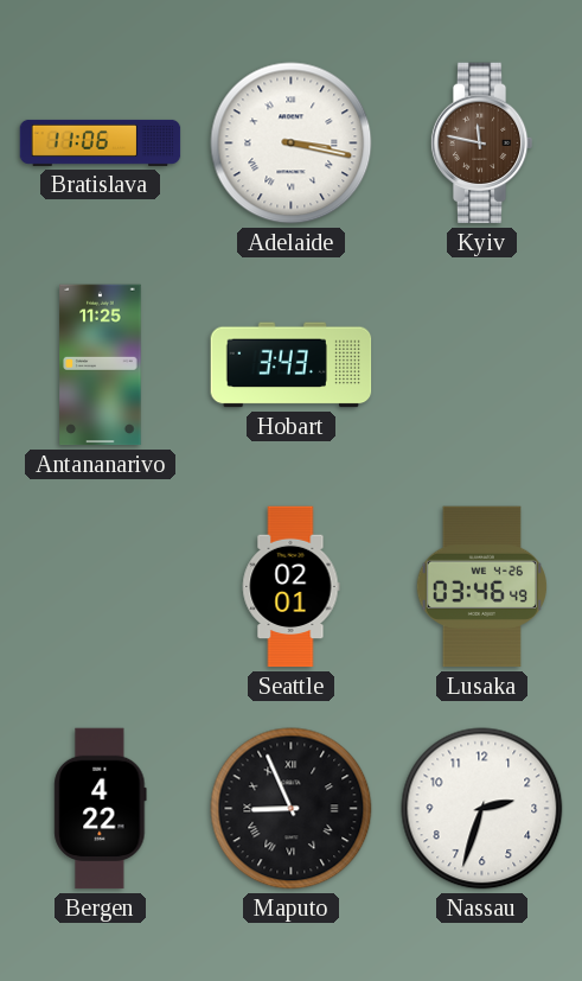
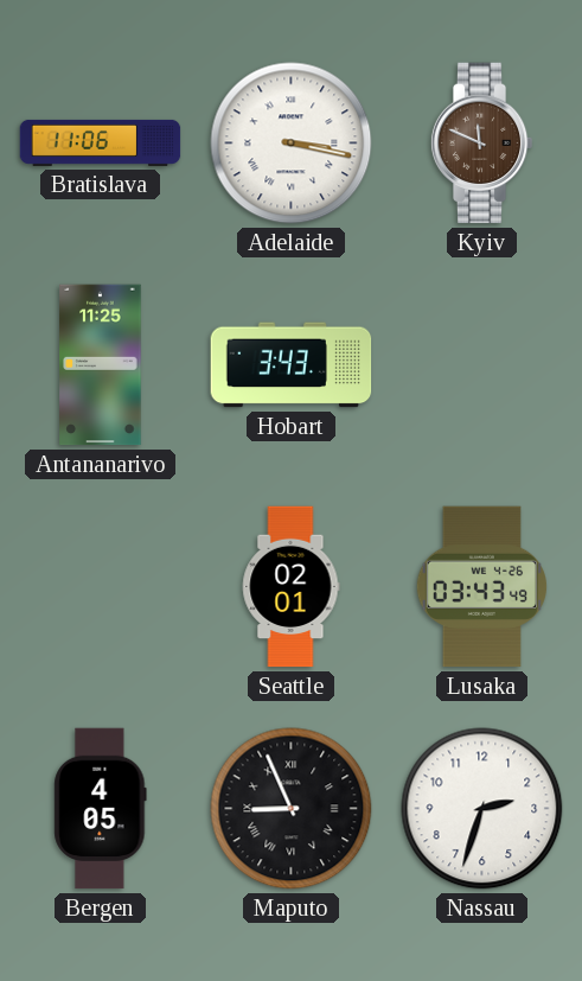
Kyiv: 11:47 -> 11:49 (481, 144)
Lusaka: 03:46 -> 03:43 (481, 587)
Bergen: 4:22 -> 4:05 (101, 809)
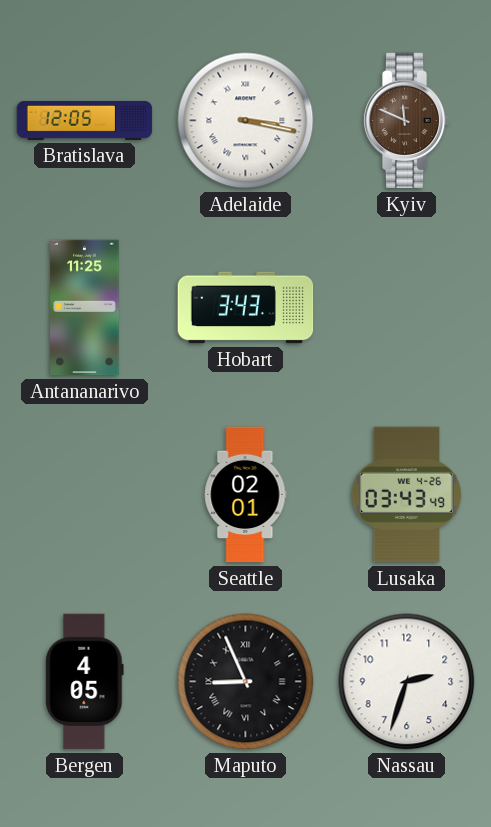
Bratislava: 11:06 -> 12:05 (85, 120)
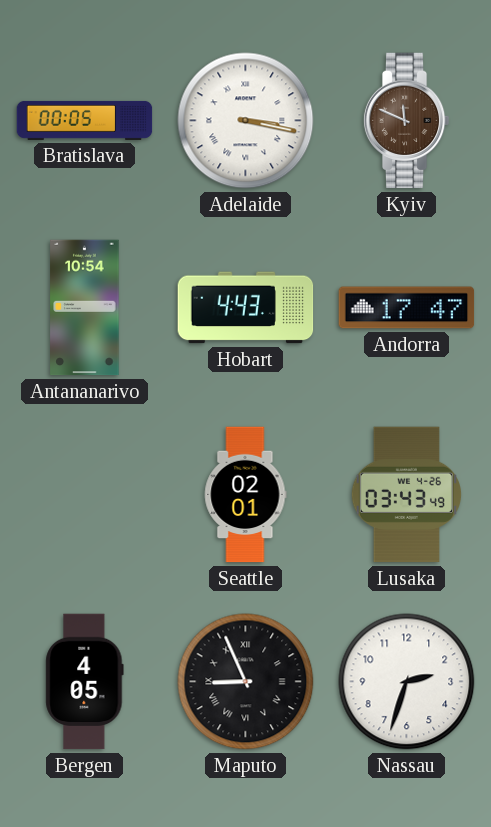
Bratislava: 12:05 -> 00:05 (85, 120)
Antananarivo: 11:25 -> 10:54 (85, 308)
Hobart: 3:43 -> 4:43 (246, 308)
Andorra: none -> 17:47 (407, 308)
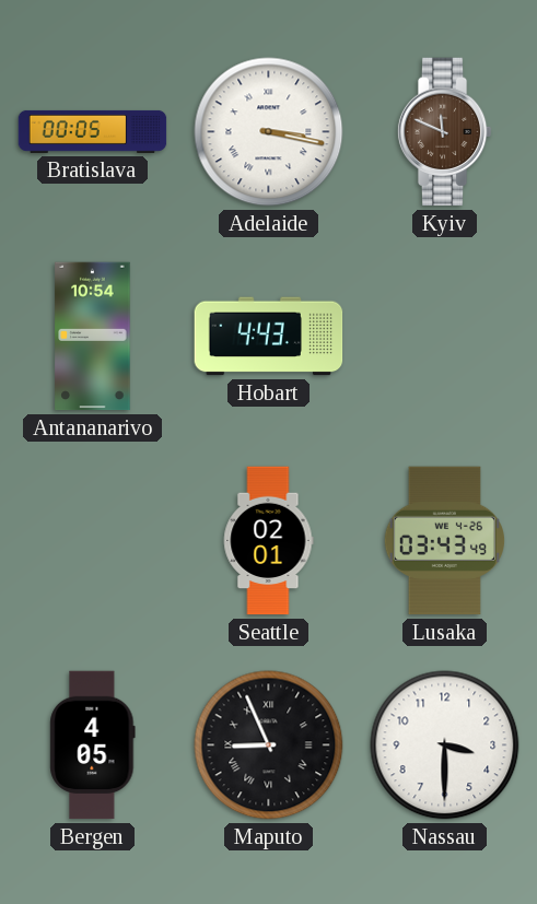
Andorra: 17:47 -> none (407, 308)
Nassau: 2:33 -> 3:30 (445, 745)
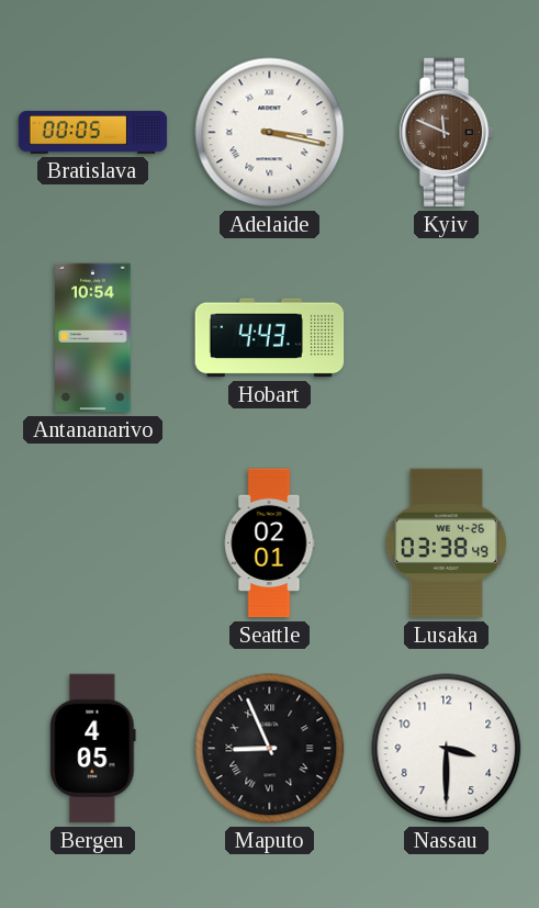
Lusaka: 03:43 -> 03:38 (446, 543)
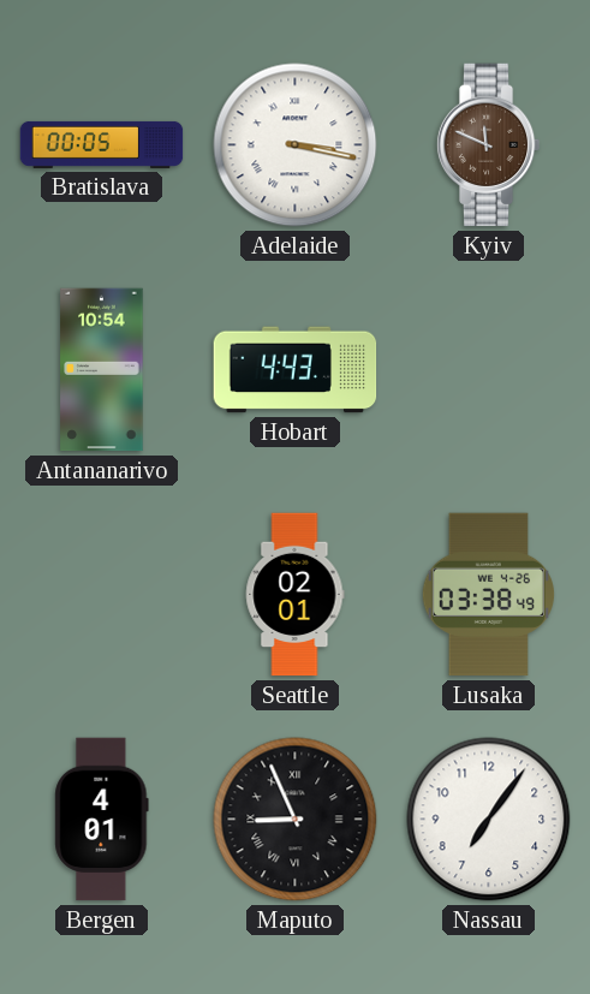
Bergen: 4:05 -> 4:01 (102, 820)
Nassau: 3:30 -> 7:06 (489, 820)
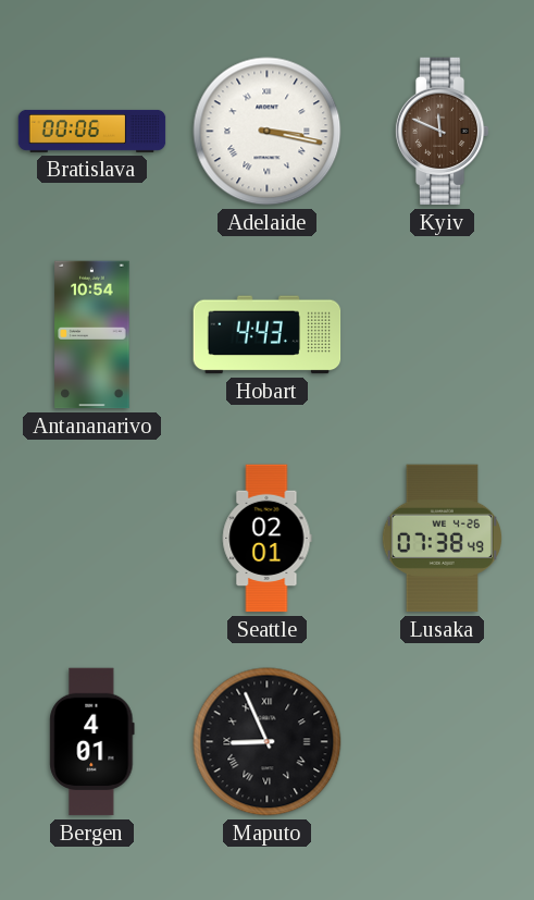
Bratislava: 00:05 -> 00:06 (92, 131)
Lusaka: 03:38 -> 07:38 (442, 539)
Nassau: 7:06 -> none (489, 820)
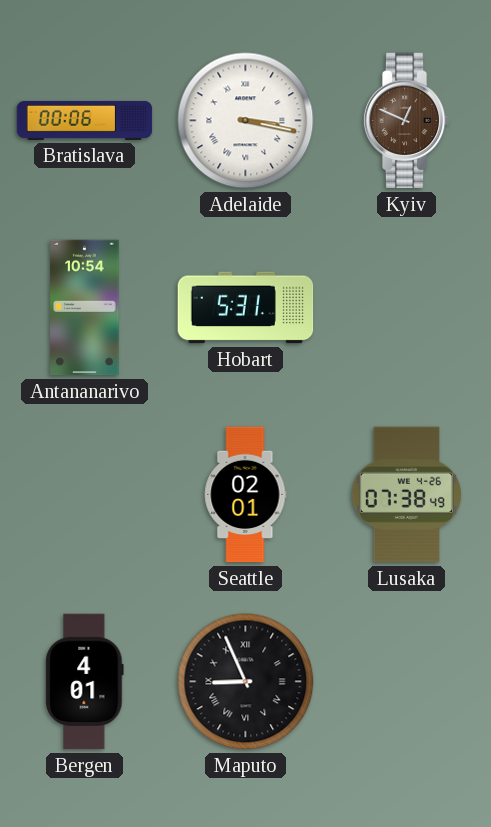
Kyiv: 11:49 -> 12:49 (406, 121)
Hobart: 4:43 -> 5:31 (246, 308)
